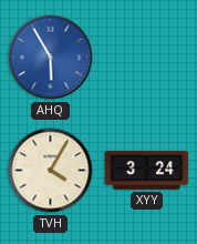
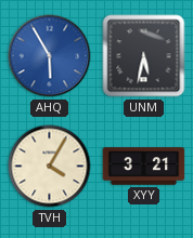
UNM: none -> 5:32 (144, 56)
XYY: 3:24 -> 3:21 (144, 167)
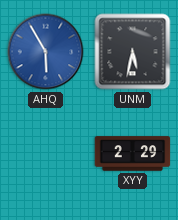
TVH: 4:05 -> none (50, 167)
XYY: 3:21 -> 2:29 (133, 154)
